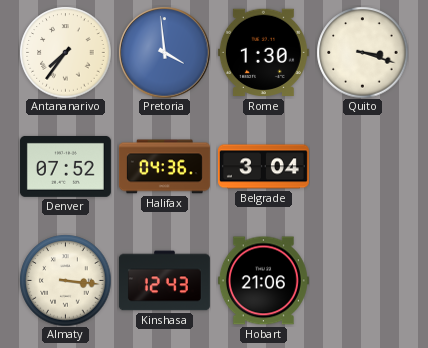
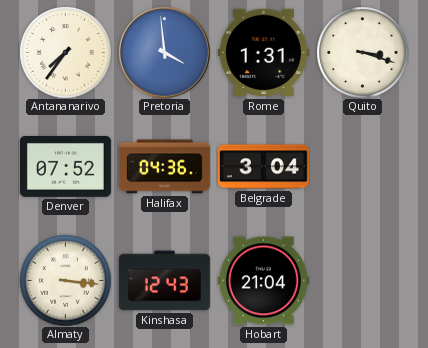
Rome: 1:30 -> 1:31 (263, 53)
Hobart: 21:06 -> 21:04 (263, 281)
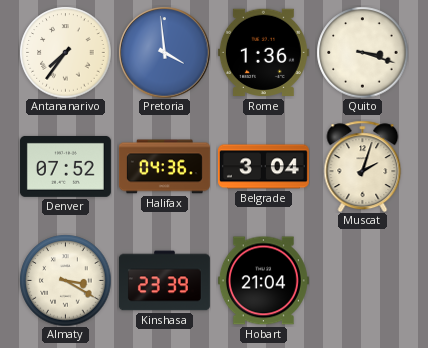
Rome: 1:31 -> 1:36 (263, 53)
Muscat: none -> 2:03 (363, 166)
Almaty: 3:16 -> 3:20 (65, 280)
Kinshasa: 12:43 -> 23:39 (164, 281)
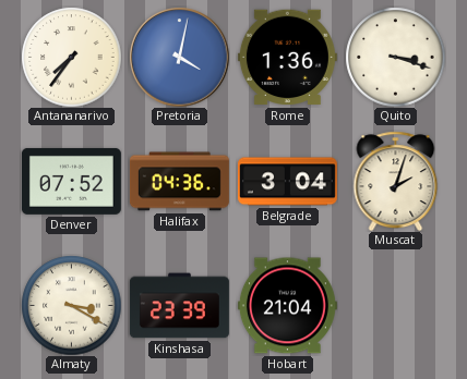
Pretoria: 3:59 -> 4:02 (179, 57)
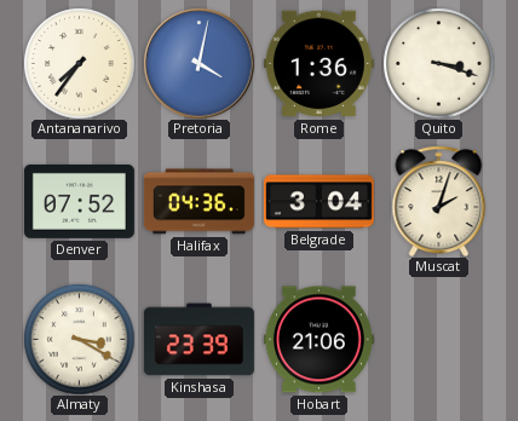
Hobart: 21:04 -> 21:06 (318, 340)
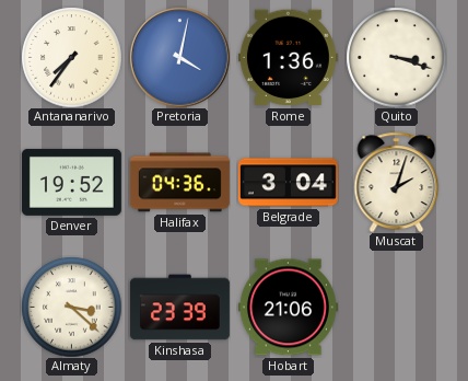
Denver: 07:52 -> 19:52 (71, 182)
Almaty: 3:20 -> 3:22 (71, 307)
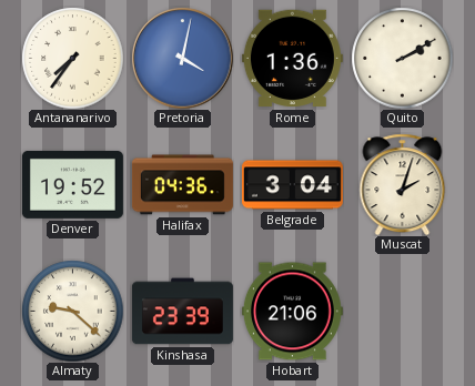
Quito: 3:18 -> 2:10 (402, 58)
Almaty: 3:22 -> 9:22 (72, 311)
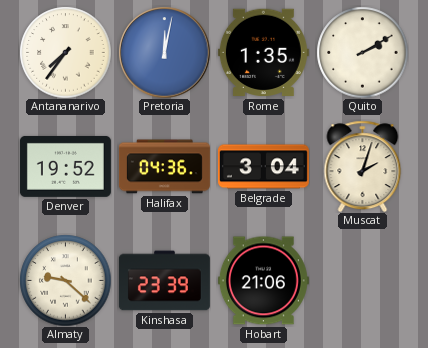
Pretoria: 4:02 -> 12:02 (164, 52)
Rome: 1:36 -> 1:35 (263, 53)
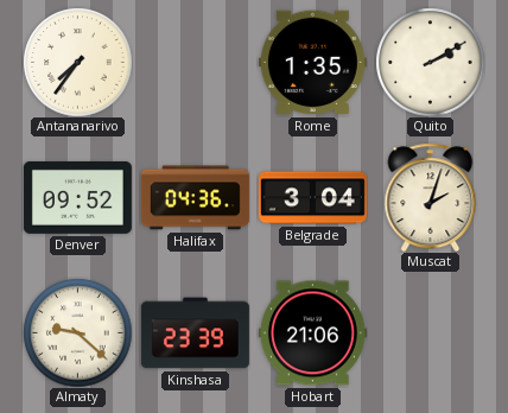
Pretoria: 12:02 -> none (164, 52)
Denver: 19:52 -> 09:52 (77, 197)
